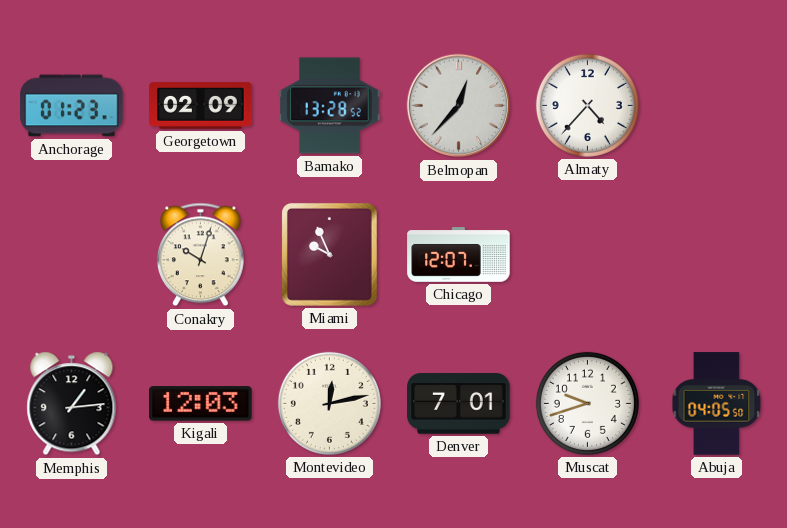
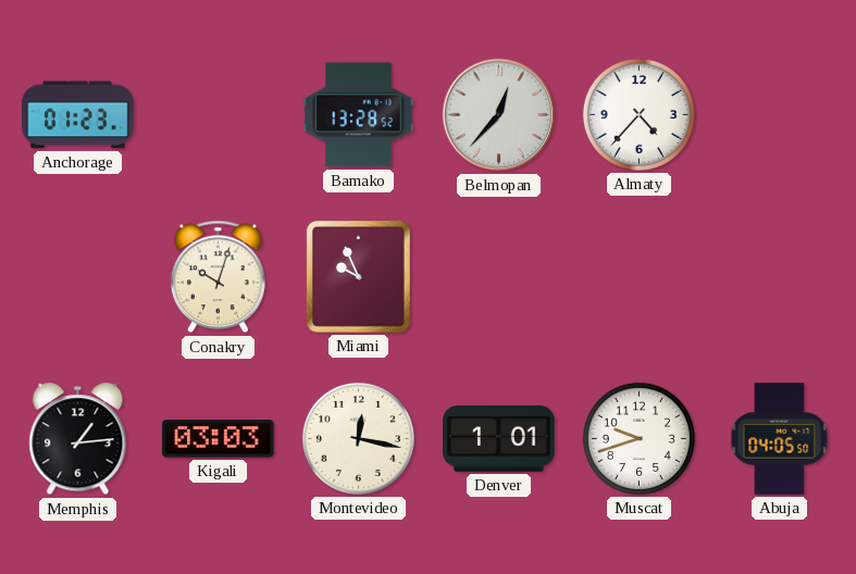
Georgetown: 02:09 -> none (201, 106)
Chicago: 12:07 -> none (459, 255)
Kigali: 12:03 -> 03:03 (219, 439)
Montevideo: 12:13 -> 12:17 (358, 438)
Denver: 7:01 -> 1:01 (499, 439)
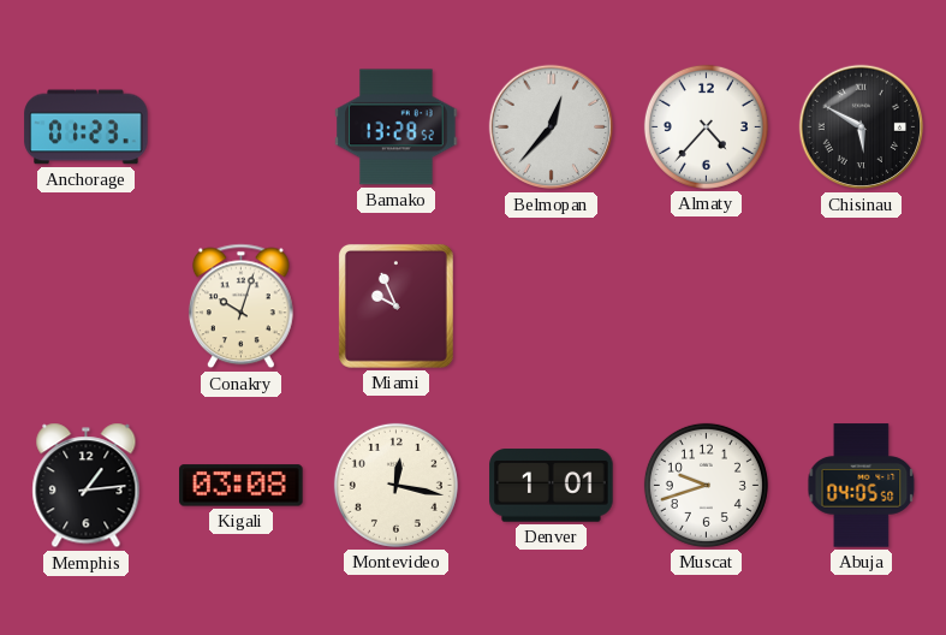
Chisinau: none -> 5:50 (862, 127)
Kigali: 03:03 -> 03:08 (242, 486)
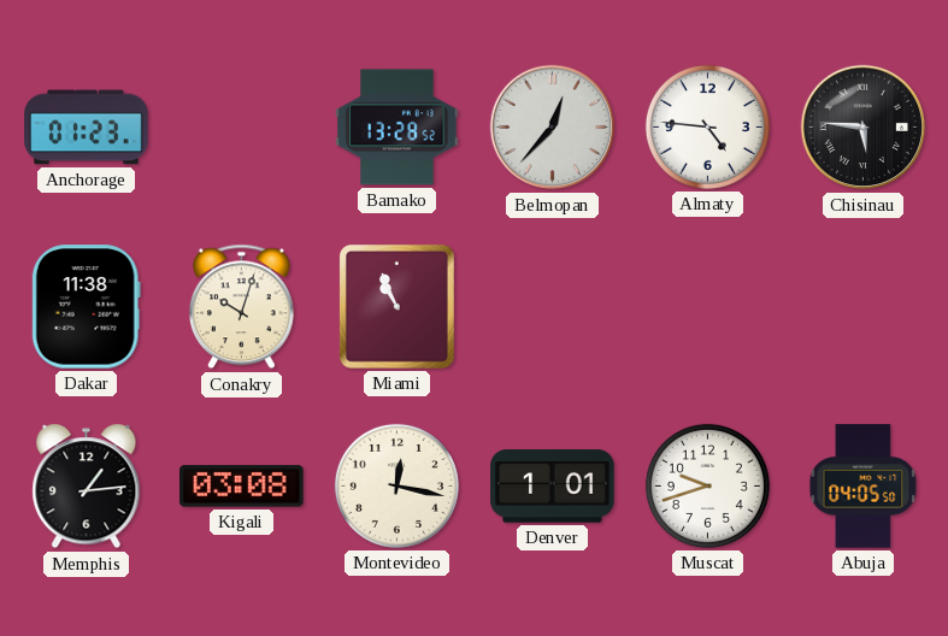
Almaty: 4:37 -> 4:46 (707, 126)
Chisinau: 5:50 -> 5:46 (864, 128)
Dakar: none -> 11:38 (86, 307)
Miami: 9:56 -> 10:56 (396, 306)
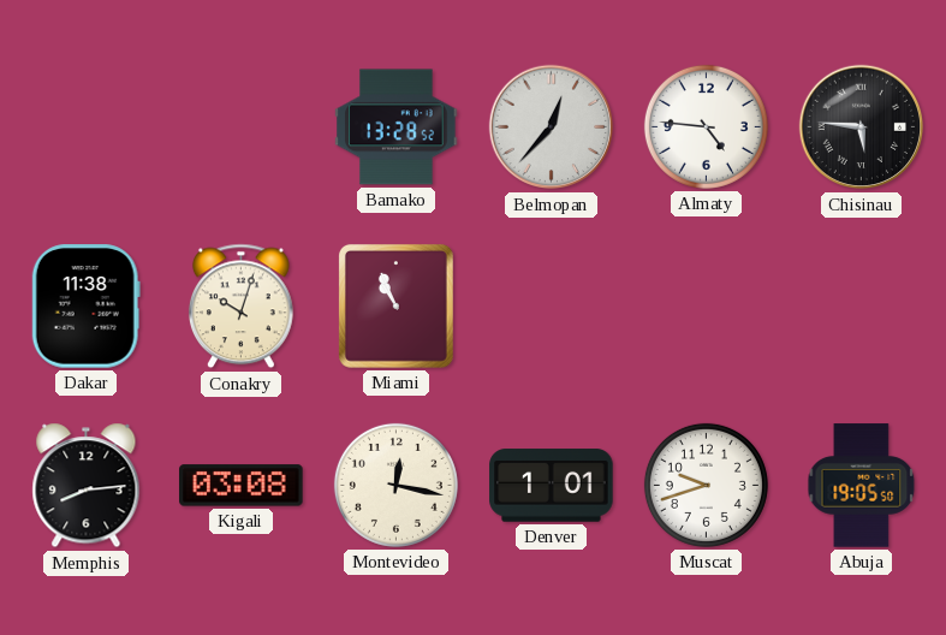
Anchorage: 01:23 -> none (87, 128)
Memphis: 1:14 -> 8:14 (87, 486)
Abuja: 04:05 -> 19:05 (862, 486)
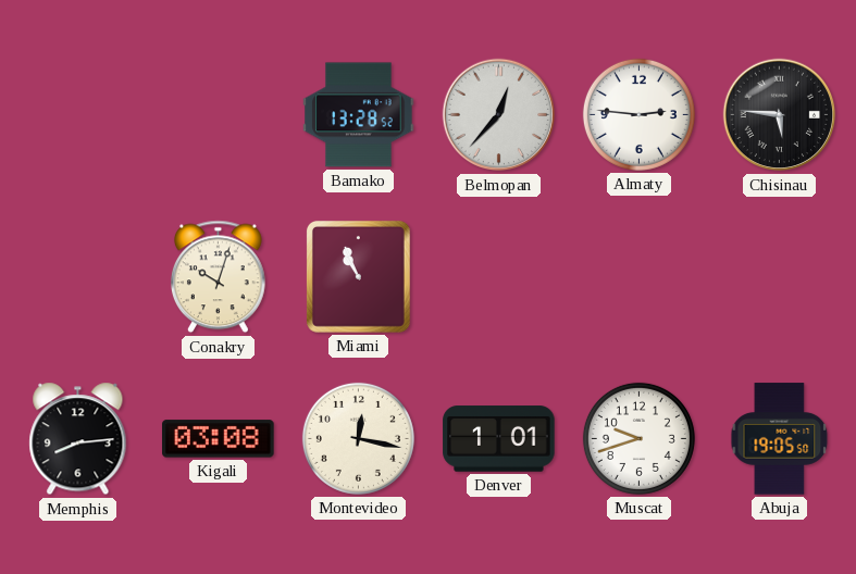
Almaty: 4:46 -> 2:46 (638, 114)
Dakar: 11:38 -> none (85, 307)
